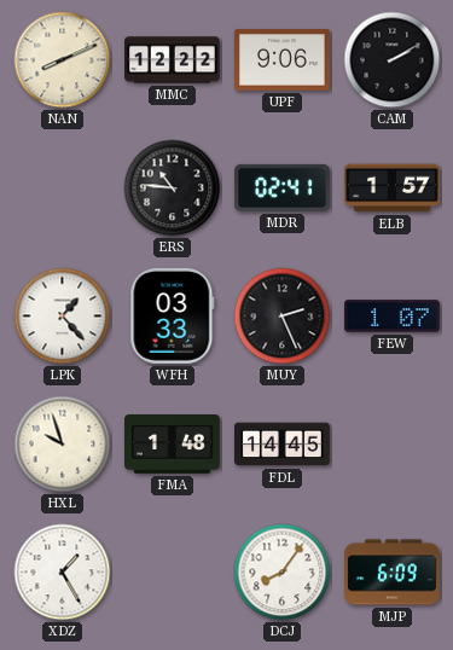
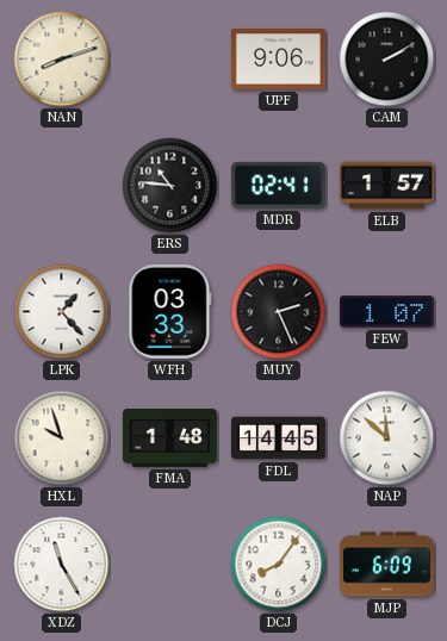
NAN: 8:11 -> 8:12 (62, 60)
MMC: 12:22 -> none (173, 60)
NAP: none -> 11:52 (387, 438)
XDZ: 1:25 -> 11:25 (62, 565)
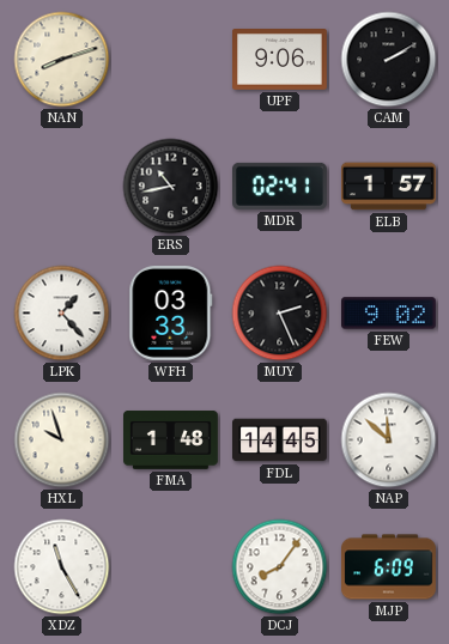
ERS: 10:46 -> 10:43 (171, 187)
FEW: 1:07 -> 9:02 (389, 314)
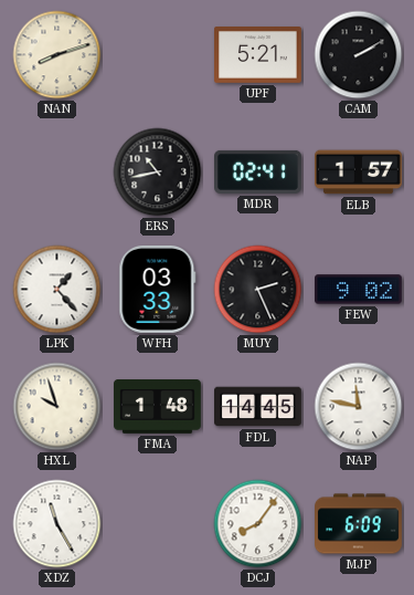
UPF: 9:06 -> 5:21 (258, 55)
NAP: 11:52 -> 11:47 (359, 407)
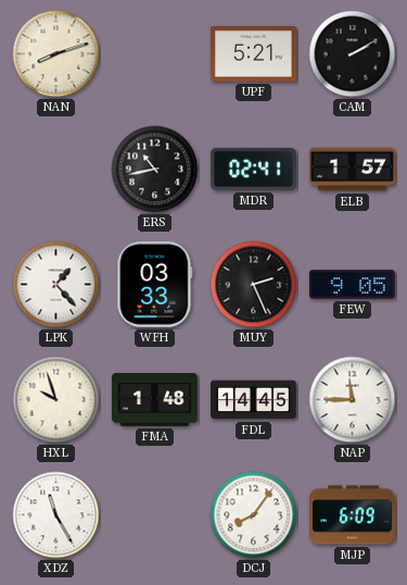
FEW: 9:02 -> 9:05 (353, 285)
NAP: 11:47 -> 11:45 (353, 400)
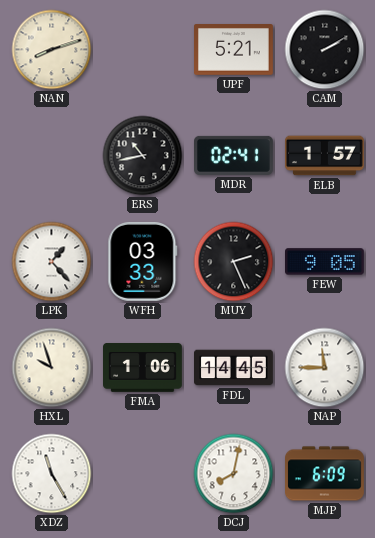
FMA: 1:48 -> 1:06 (143, 368)
DCJ: 8:06 -> 8:02 (234, 474)
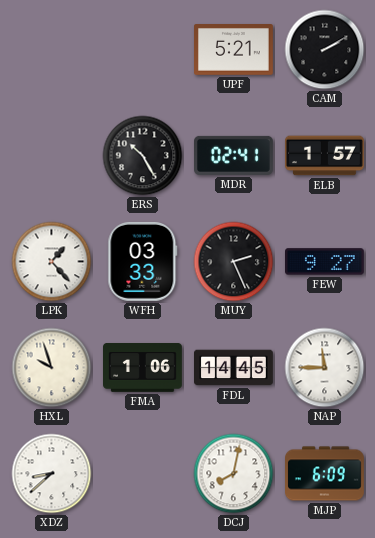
NAN: 8:12 -> none (52, 50)
ERS: 10:43 -> 10:25 (143, 156)
FEW: 9:05 -> 9:27 (325, 262)
XDZ: 11:25 -> 8:38 (52, 474)
